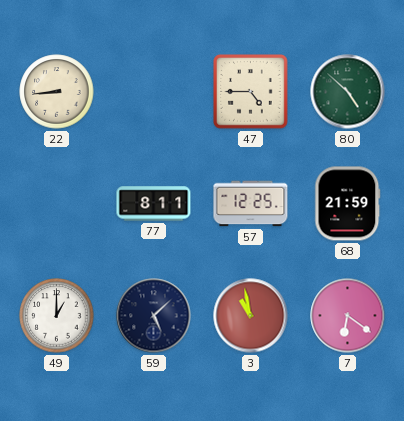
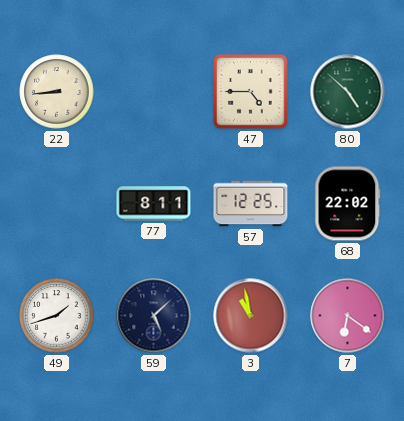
68: 21:59 -> 22:02 (348, 204)
49: 1:00 -> 1:42 (57, 316)
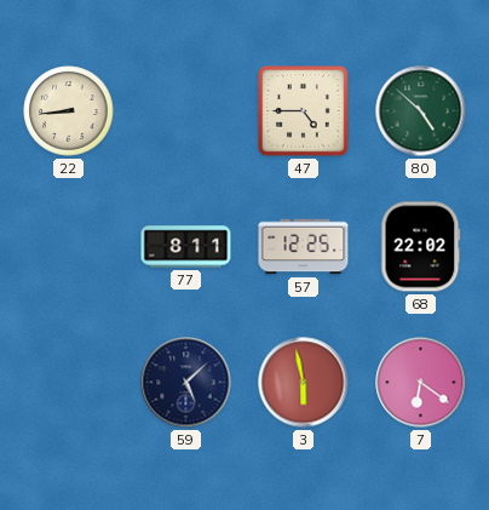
49: 1:42 -> none (57, 316)
3: 10:58 -> 5:58 (304, 383)
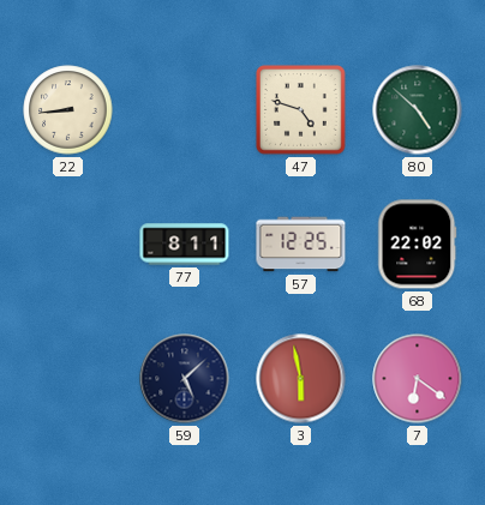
47: 4:45 -> 4:48 (301, 110)
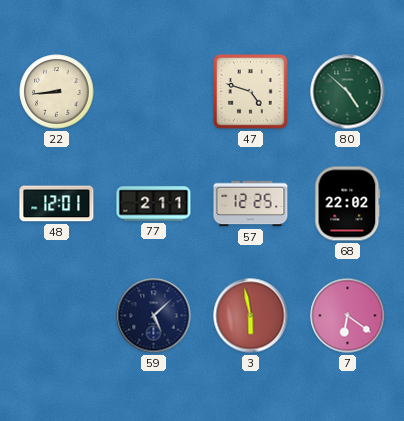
48: none -> 12:01 (57, 204)
77: 8:11 -> 2:11 (154, 204)
